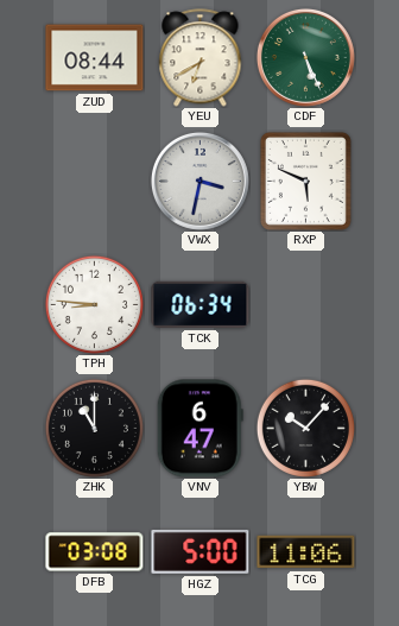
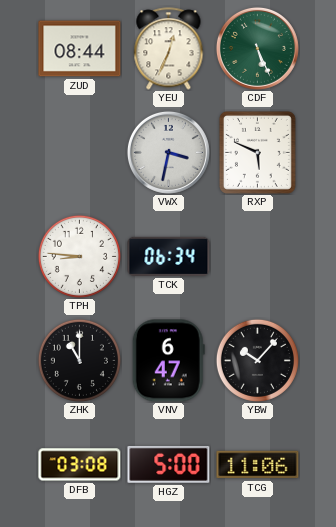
YEU: 6:40 -> 12:34 (169, 49)
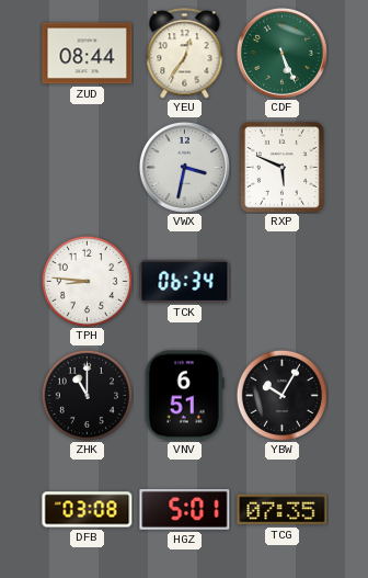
YEU: 12:34 -> 12:36 (185, 54)
VNV: 6:47 -> 6:51 (184, 396)
YBW: 10:07 -> 10:05 (281, 395)
HGZ: 5:00 -> 5:01 (185, 509)
TCG: 11:06 -> 07:35 (283, 510)
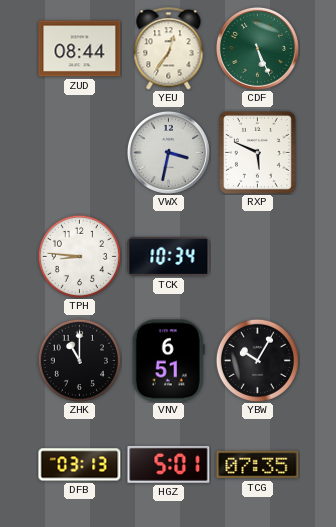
TCK: 06:34 -> 10:34 (169, 256)
DFB: 03:08 -> 03:13 (80, 465)
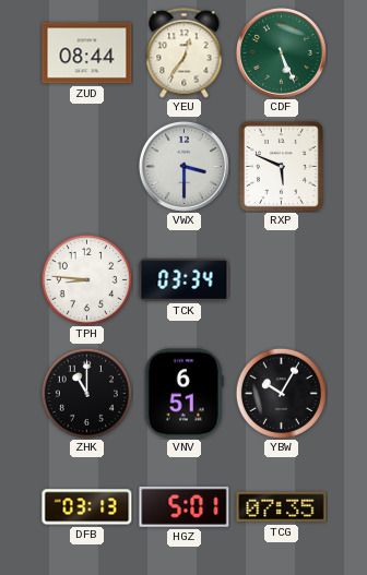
VWX: 3:32 -> 3:30 (183, 166)
TCK: 10:34 -> 03:34 (185, 279)
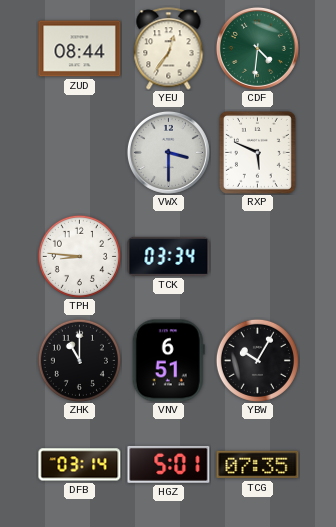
CDF: 5:26 -> 4:31 (257, 48)
DFB: 03:13 -> 03:14 (80, 465)
